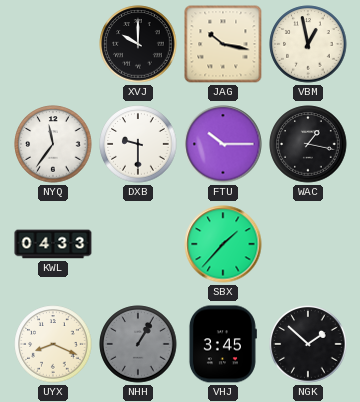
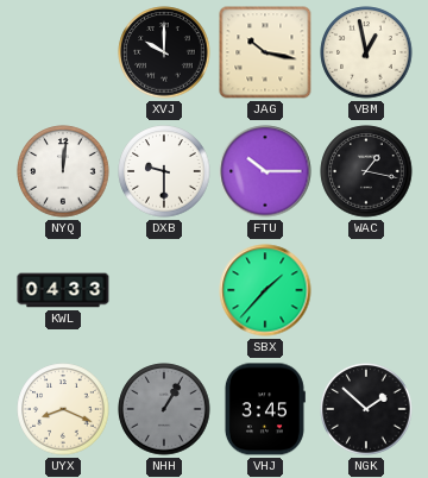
NYQ: 11:36 -> 12:01 (63, 171)
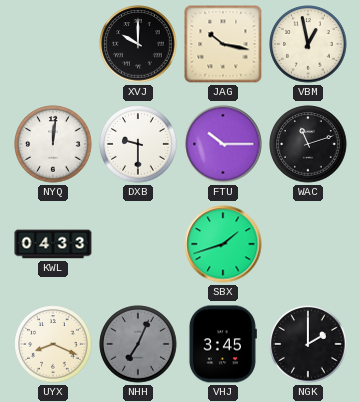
WAC: 1:17 -> 11:12 (308, 144)
SBX: 1:37 -> 1:42 (223, 244)
NHH: 1:05 -> 7:04 (138, 344)
NGK: 1:52 -> 2:00 (308, 344)
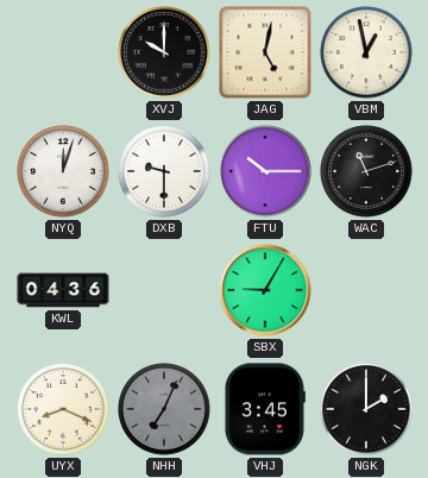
JAG: 10:17 -> 5:02 (265, 52)
NYQ: 12:01 -> 12:03 (63, 171)
KWL: 04:33 -> 04:36 (63, 290)
SBX: 1:42 -> 9:05 (265, 290)
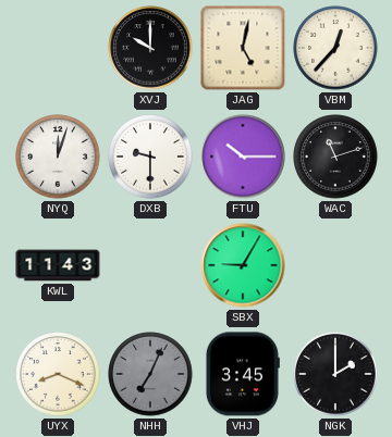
VBM: 12:58 -> 12:37 (335, 48)
KWL: 04:36 -> 11:43 (58, 265)
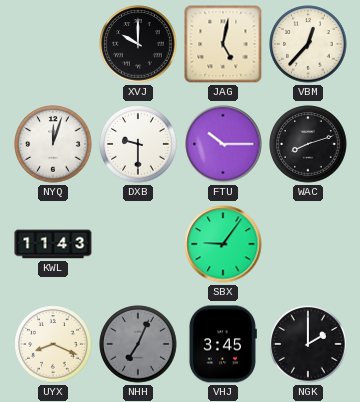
WAC: 11:12 -> 8:12 (308, 144)
SBX: 9:05 -> 9:06 (223, 244)
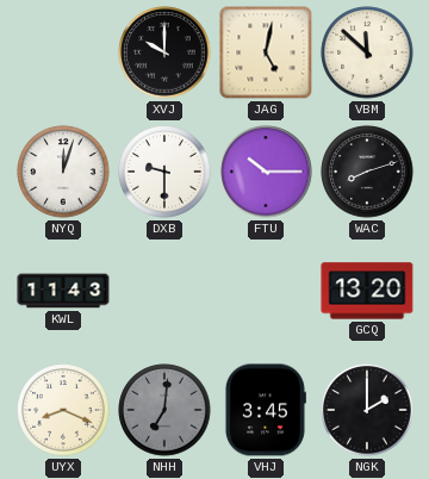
VBM: 12:37 -> 11:52 (367, 52)
SBX: 9:06 -> none (223, 244)
GCQ: none -> 13:20 (367, 291)
NHH: 7:04 -> 7:01 (164, 410)
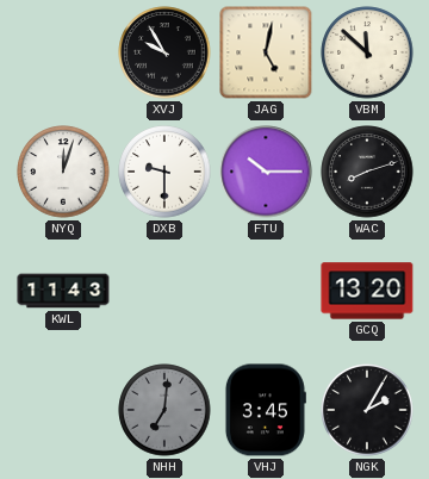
XVJ: 10:00 -> 9:55 (164, 52)
UYX: 8:19 -> none (63, 410)
NGK: 2:00 -> 2:05 (367, 410)
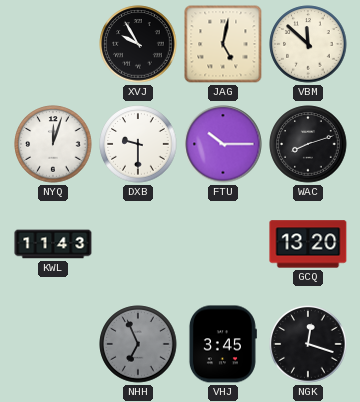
NHH: 7:01 -> 6:56 (138, 344)
NGK: 2:05 -> 12:18 (308, 344)
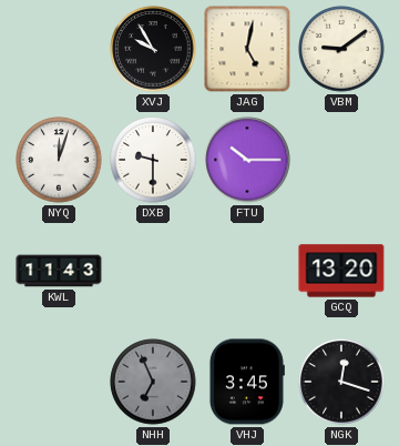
VBM: 11:52 -> 9:09 (341, 49)
WAC: 8:12 -> none (308, 144)
